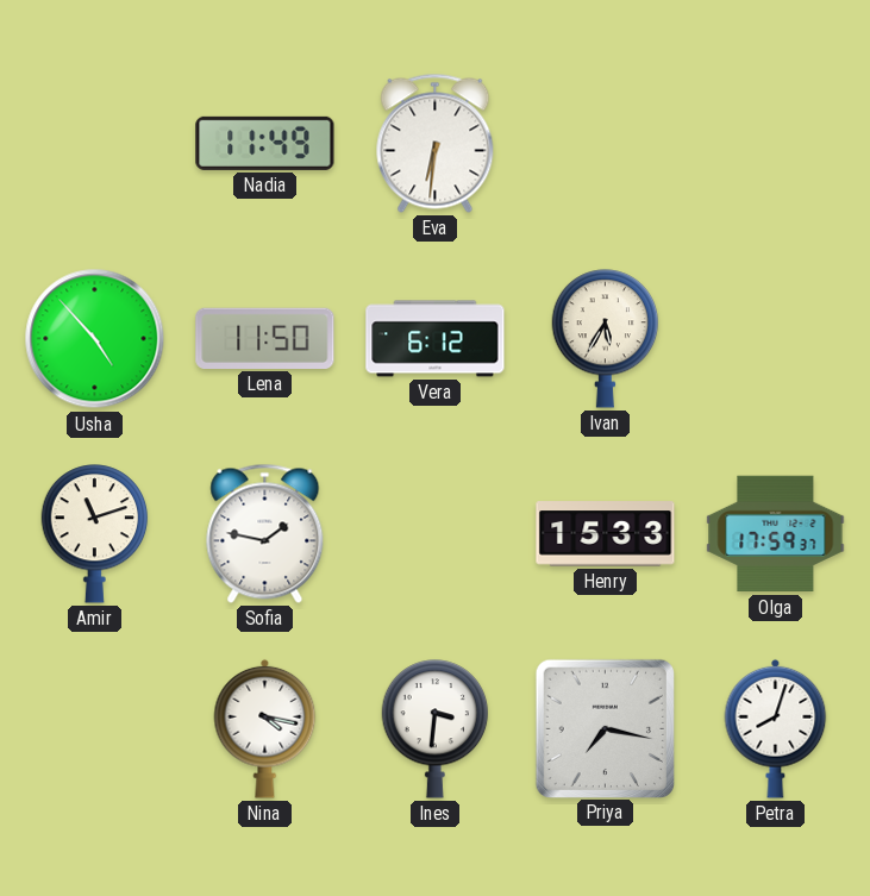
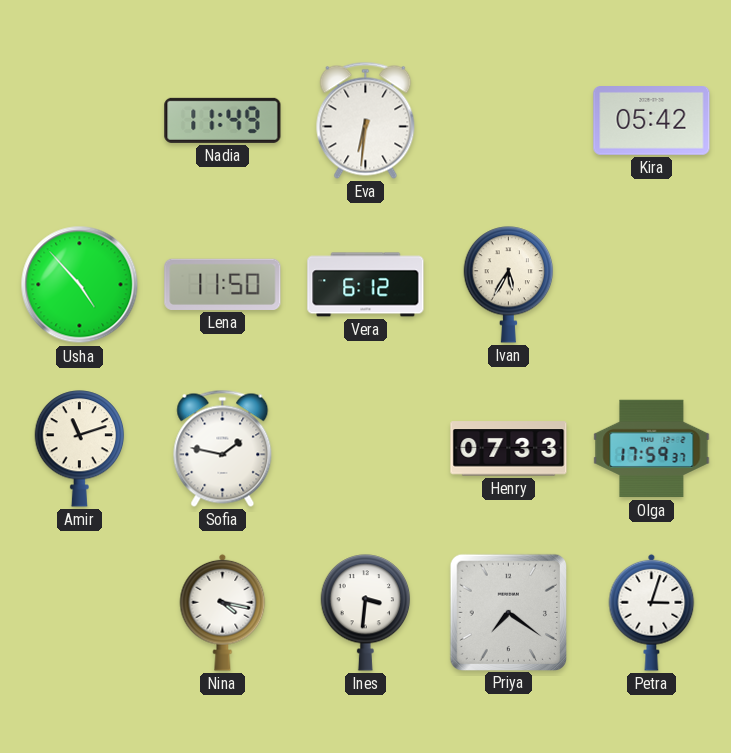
Kira: none -> 05:42 (652, 121)
Henry: 15:33 -> 07:33 (509, 449)
Priya: 7:17 -> 7:21 (508, 612)
Petra: 8:03 -> 3:03 (652, 612)
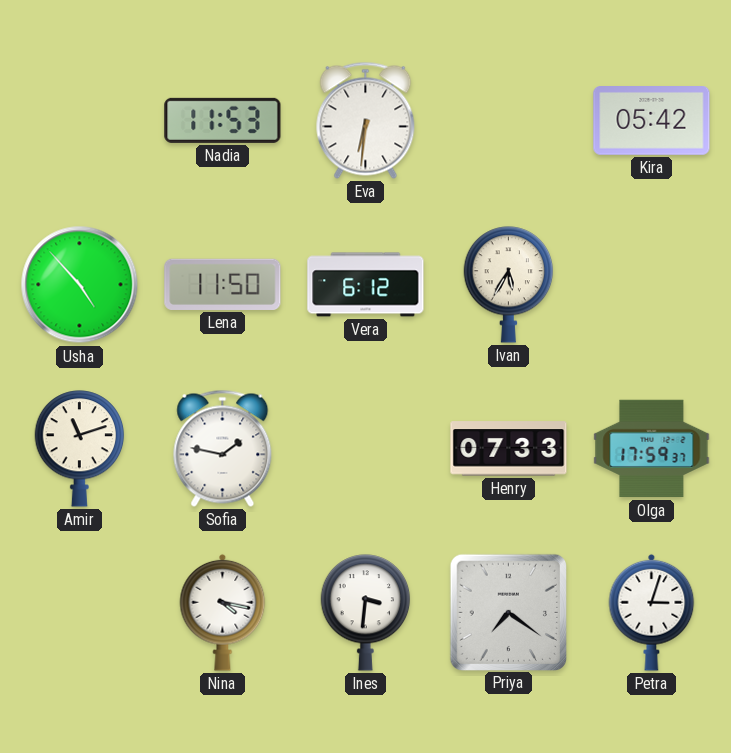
Nadia: 11:49 -> 11:53 (223, 120)
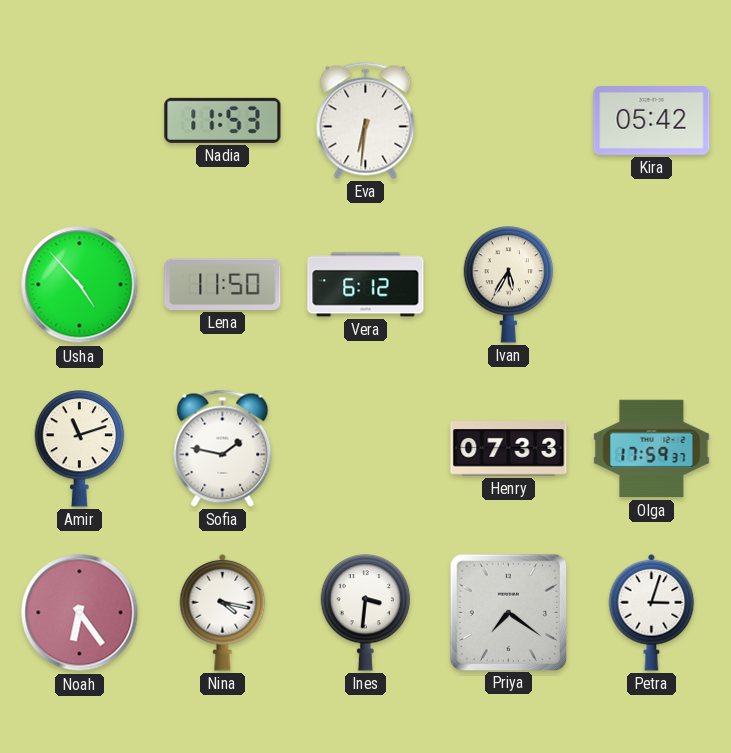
Noah: none -> 6:24 (80, 613)
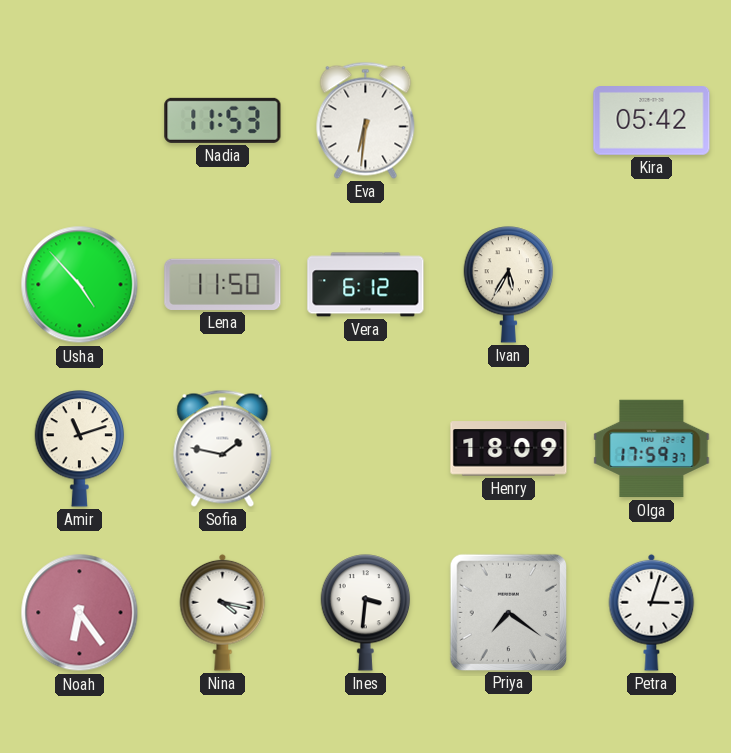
Henry: 07:33 -> 18:09 (509, 449)
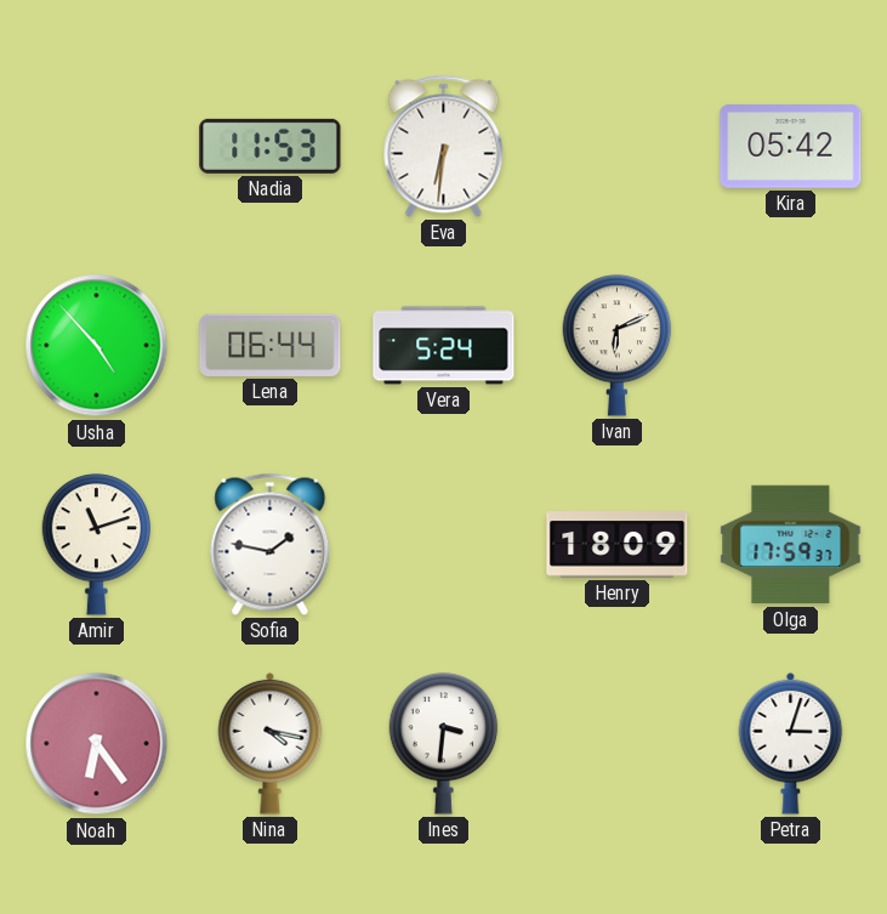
Lena: 11:50 -> 06:44 (271, 345)
Vera: 6:12 -> 5:24 (444, 346)
Ivan: 5:35 -> 6:11 (618, 346)
Priya: 7:21 -> none (508, 612)
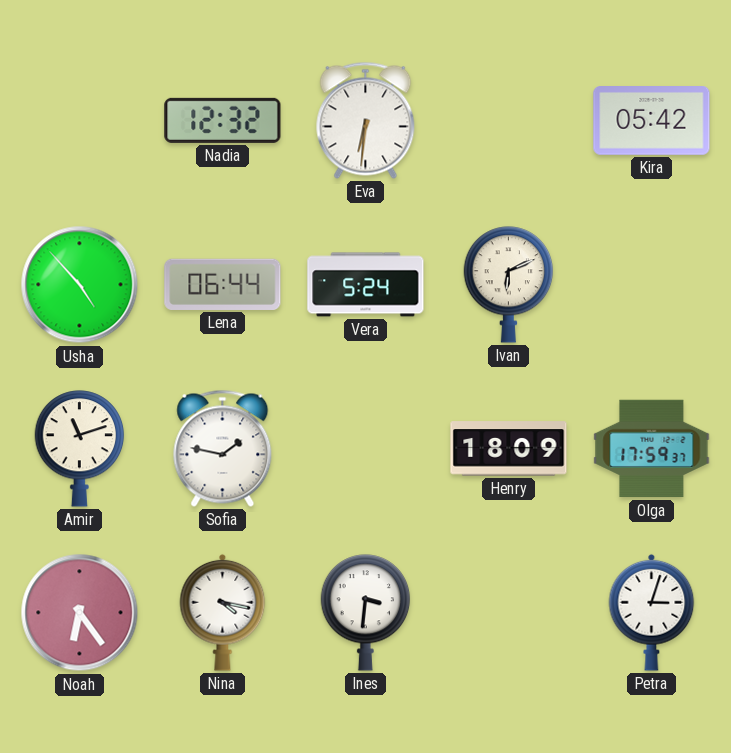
Nadia: 11:53 -> 12:32 (223, 120)
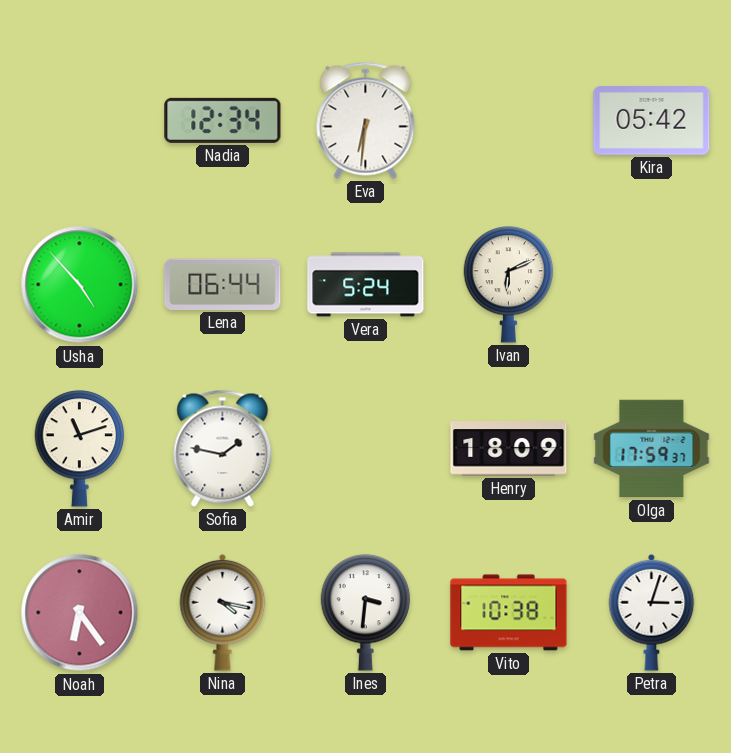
Nadia: 12:32 -> 12:34 (223, 120)
Vito: none -> 10:38 (509, 613)
